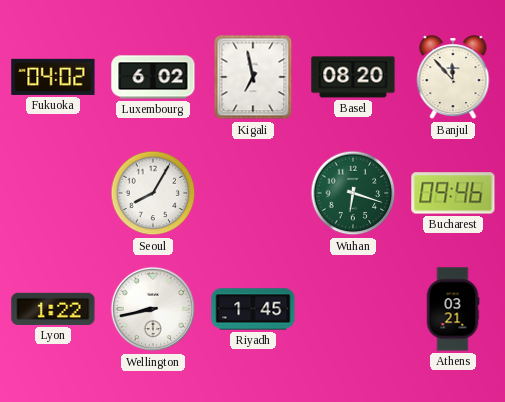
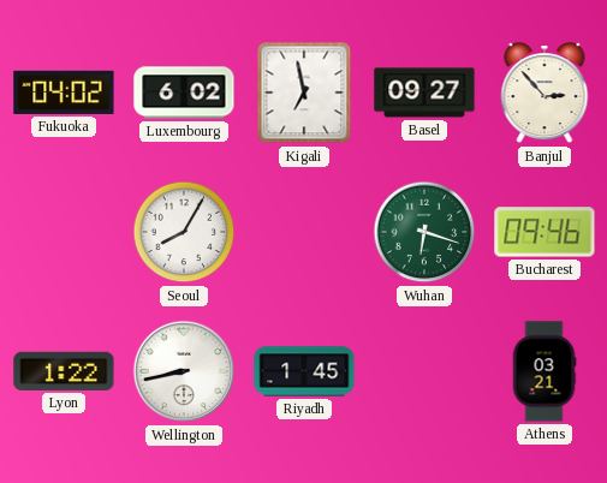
Basel: 08:20 -> 09:27 (424, 93)
Banjul: 11:53 -> 2:53 (544, 94)
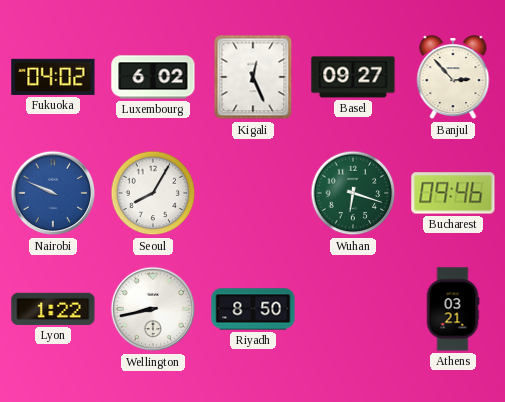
Kigali: 6:58 -> 12:26 (253, 77)
Nairobi: none -> 9:49 (53, 193)
Riyadh: 1:45 -> 8:50 (253, 309)
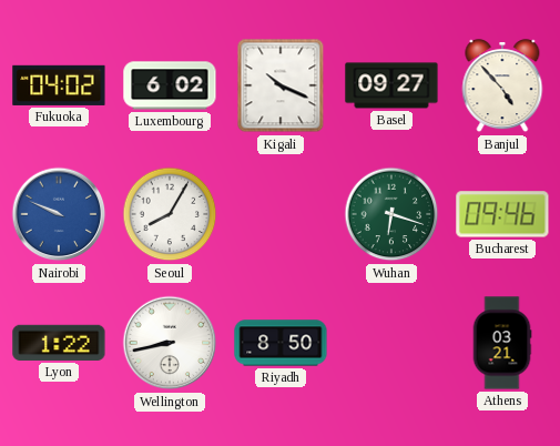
Kigali: 12:26 -> 10:19 (281, 85)
Banjul: 2:53 -> 4:53 (502, 87)
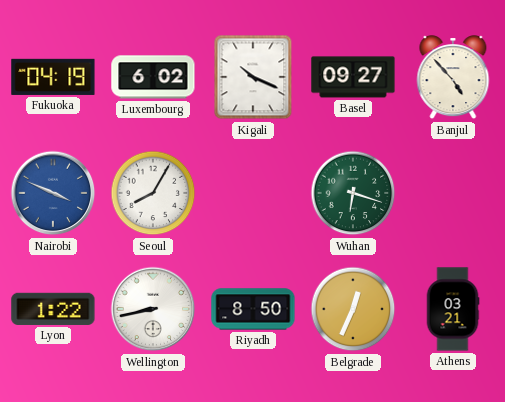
Fukuoka: 04:02 -> 04:19 (53, 77)
Nairobi: 9:49 -> 3:49 (53, 193)
Bucharest: 09:46 -> none (502, 214)
Belgrade: none -> 12:34 (353, 309)
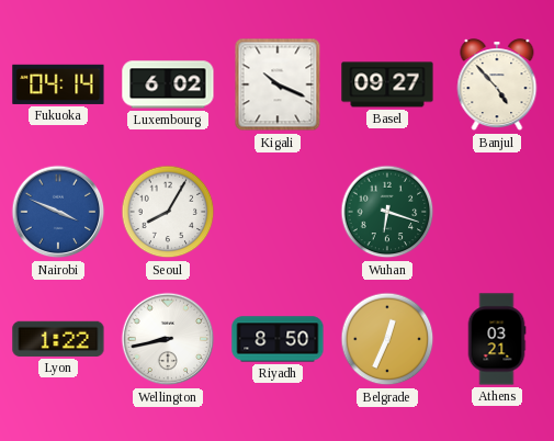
Fukuoka: 04:19 -> 04:14 (58, 84)
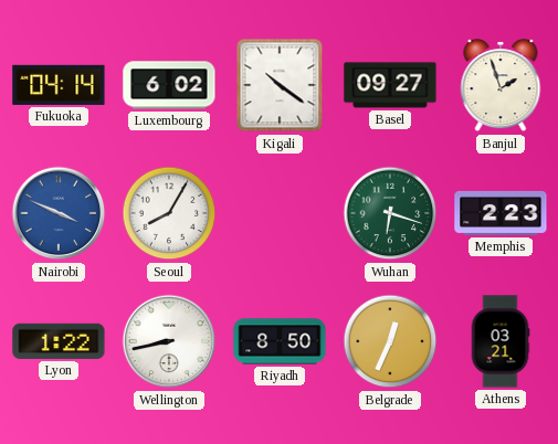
Kigali: 10:19 -> 10:21 (280, 85)
Banjul: 4:53 -> 1:57 (501, 86)
Memphis: none -> 2:23 (501, 213)
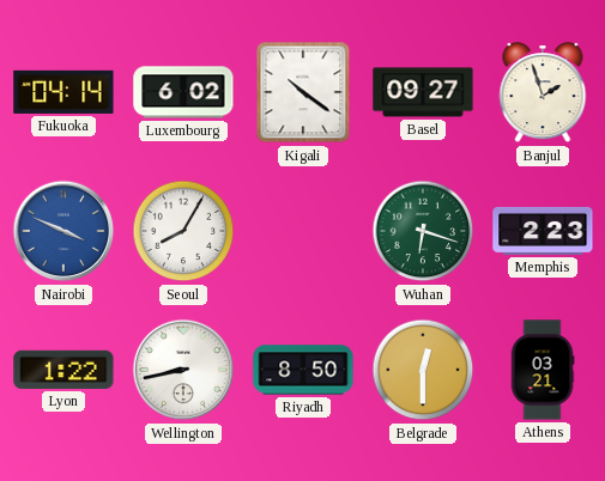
Belgrade: 12:34 -> 12:30 (423, 370)
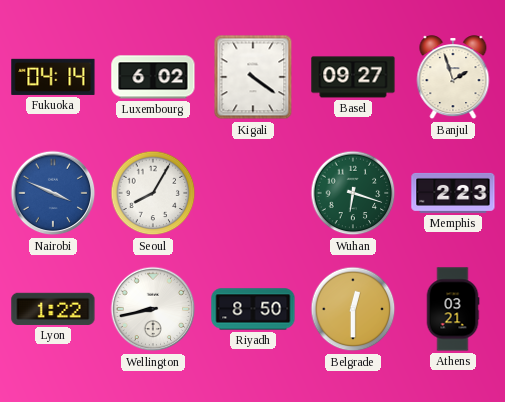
Kigali: 10:21 -> 4:21 (253, 77)
